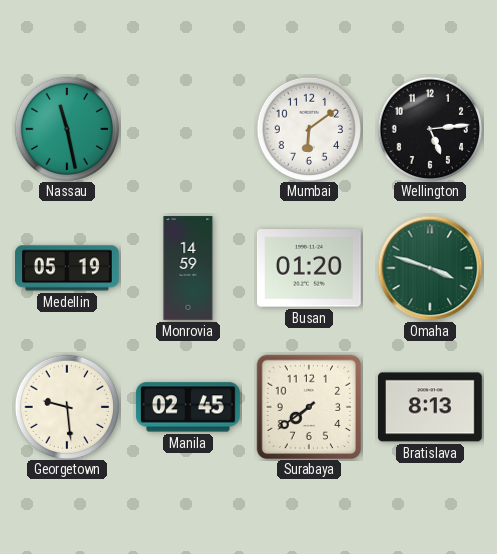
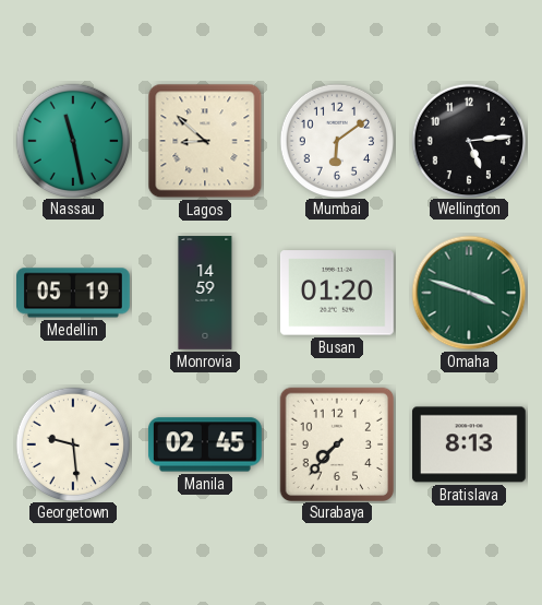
Lagos: none -> 8:52 (205, 141)
Surabaya: 7:39 -> 7:37 (336, 443)
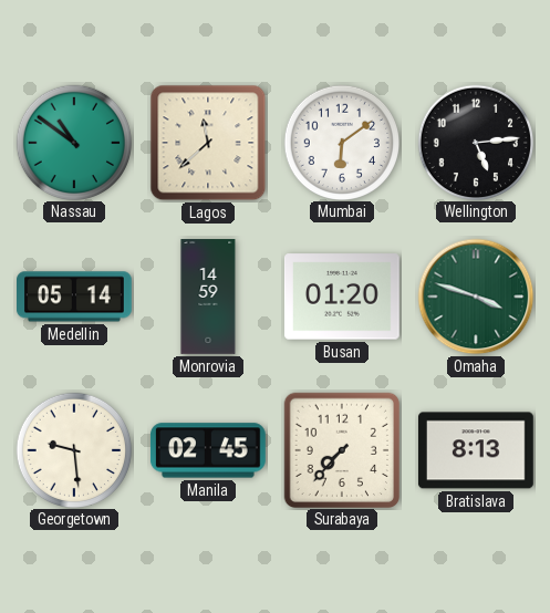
Nassau: 11:28 -> 10:51 (73, 142)
Lagos: 8:52 -> 11:38 (208, 143)
Medellin: 05:19 -> 05:14 (75, 297)
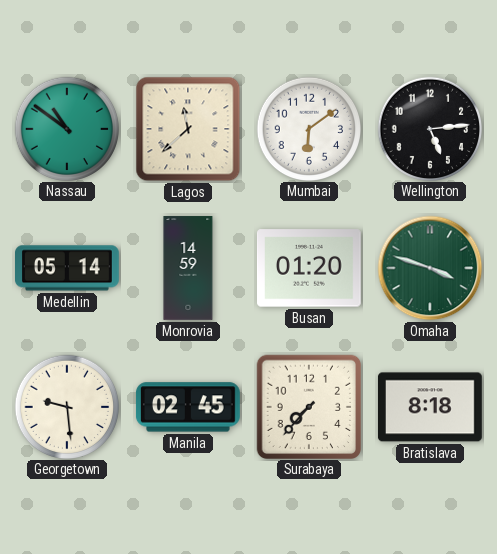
Bratislava: 8:13 -> 8:18 (430, 407)
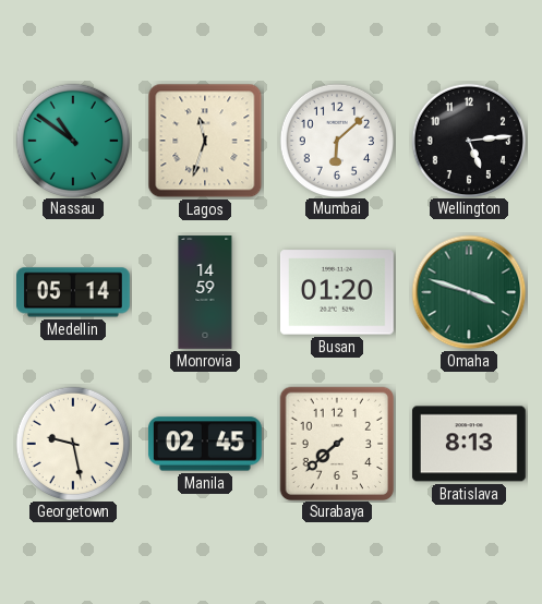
Lagos: 11:38 -> 11:33 (205, 141)
Mumbai: 6:09 -> 6:08 (336, 140)
Georgetown: 9:29 -> 9:28 (72, 443)
Surabaya: 7:37 -> 7:38 (336, 443)
Bratislava: 8:18 -> 8:13 (469, 444)
